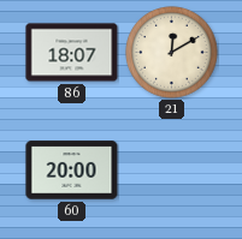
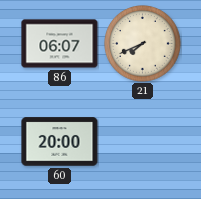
86: 18:07 -> 06:07 (60, 44)
21: 12:10 -> 7:41 (143, 44)
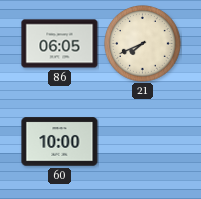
86: 06:07 -> 06:05 (60, 44)
60: 20:00 -> 10:00 (60, 142)
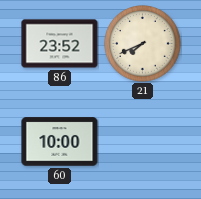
86: 06:05 -> 23:52 (60, 44)
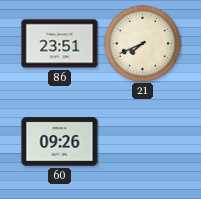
86: 23:52 -> 23:51 (60, 44)
60: 10:00 -> 09:26 (60, 142)
